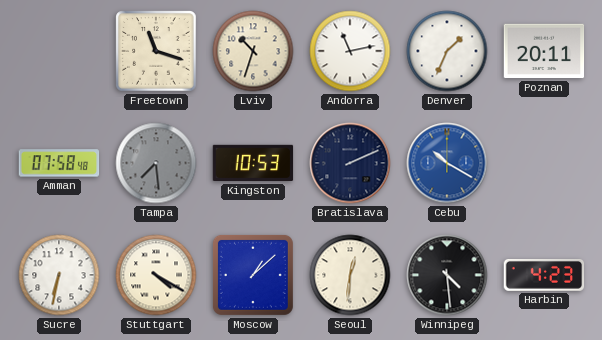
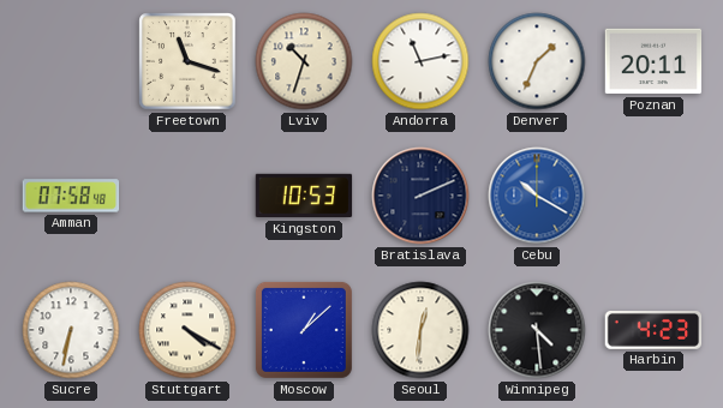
Tampa: 7:29 -> none (156, 163)
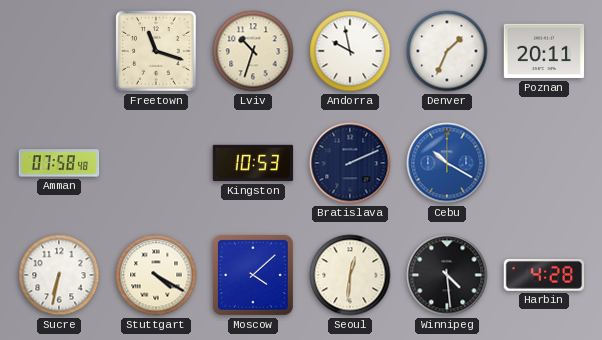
Andorra: 11:13 -> 9:58 (350, 51)
Moscow: 1:08 -> 4:08 (253, 275)
Harbin: 4:23 -> 4:28 (544, 276)
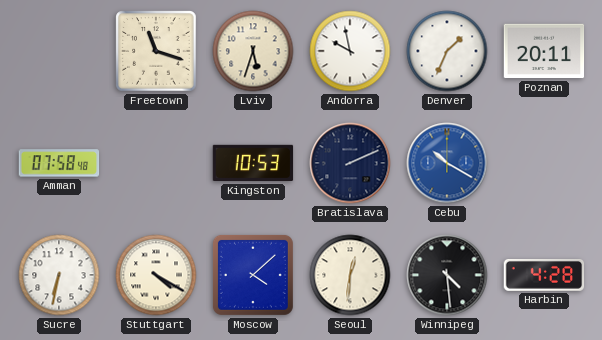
Lviv: 10:33 -> 5:33 (253, 51)
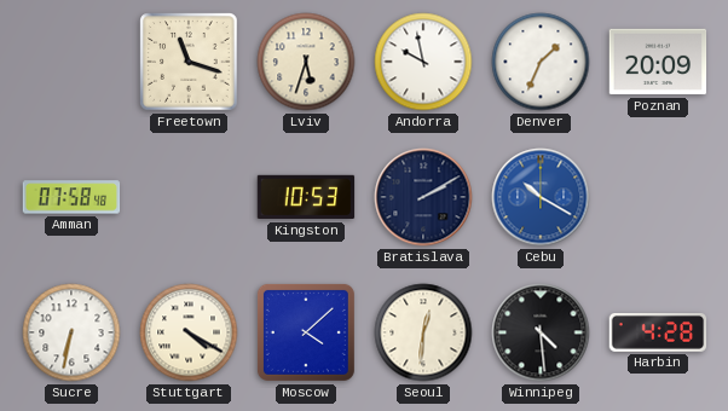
Poznan: 20:11 -> 20:09 (658, 62)
Bratislava: 2:11 -> 2:10 (423, 197)
